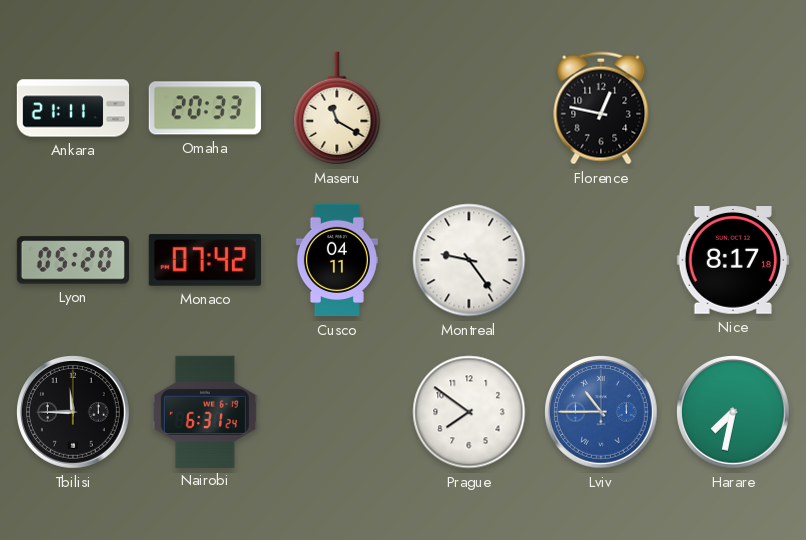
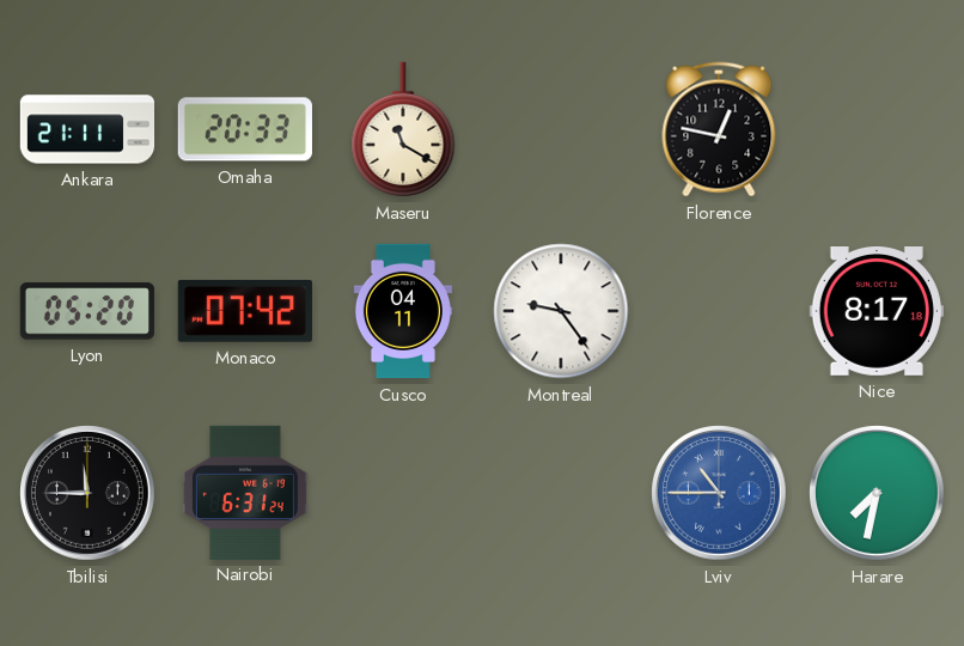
Prague: 7:51 -> none (469, 412)
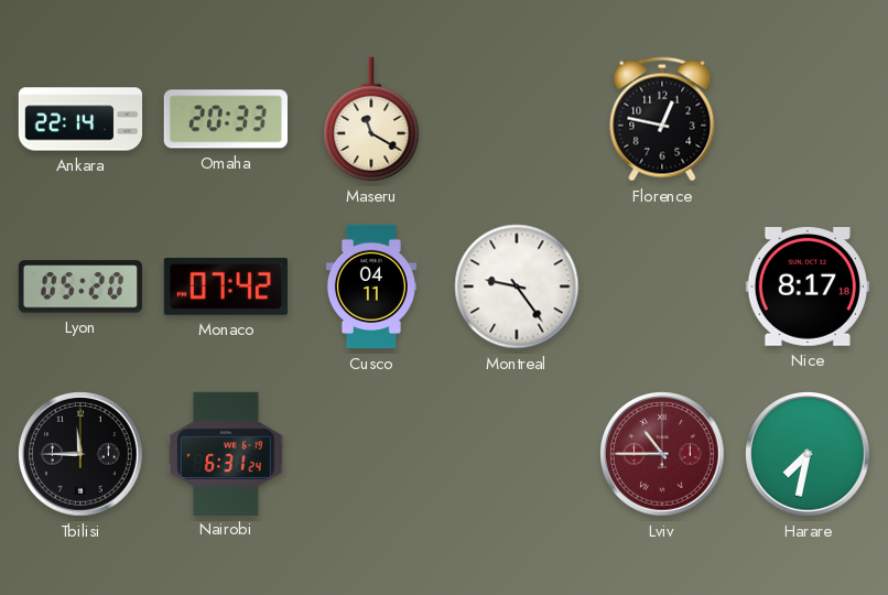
Ankara: 21:11 -> 22:14 (80, 119)
Lviv dial: blue -> burgundy (663, 455)
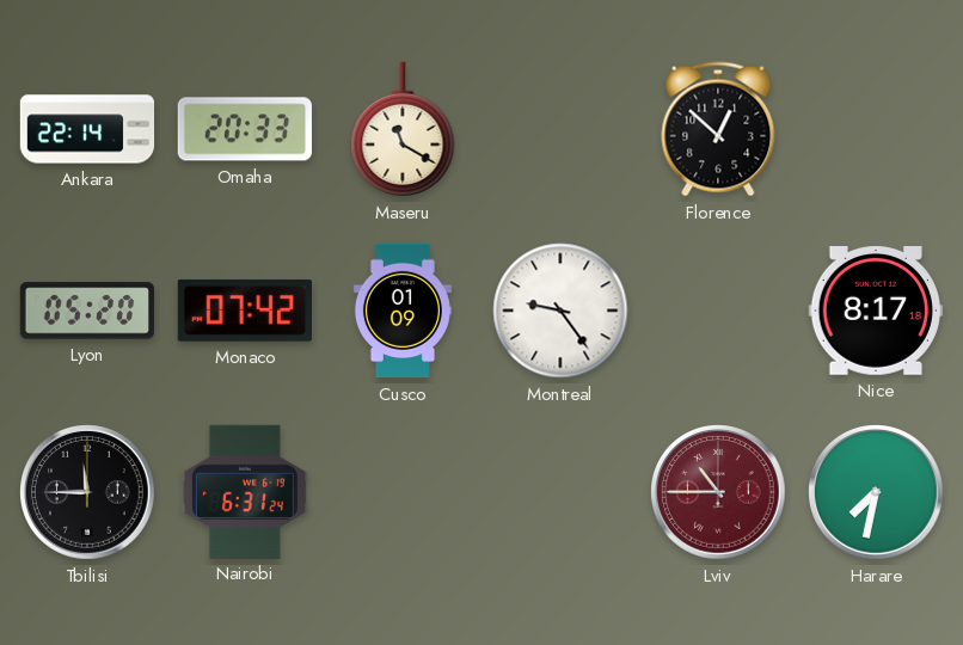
Florence: 12:47 -> 12:52 (718, 129)
Cusco: 04:11 -> 01:09 (403, 311)
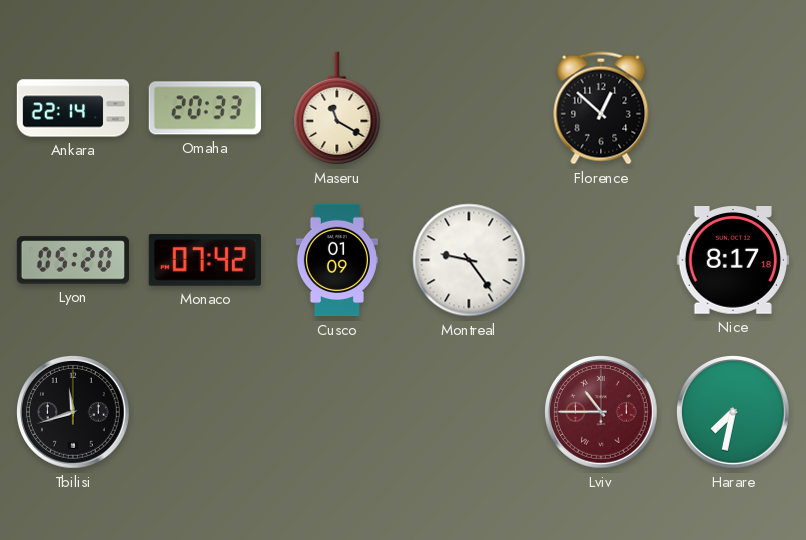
Tbilisi: 11:45 -> 11:42 (74, 413)
Nairobi: 6:31 -> none (245, 491)
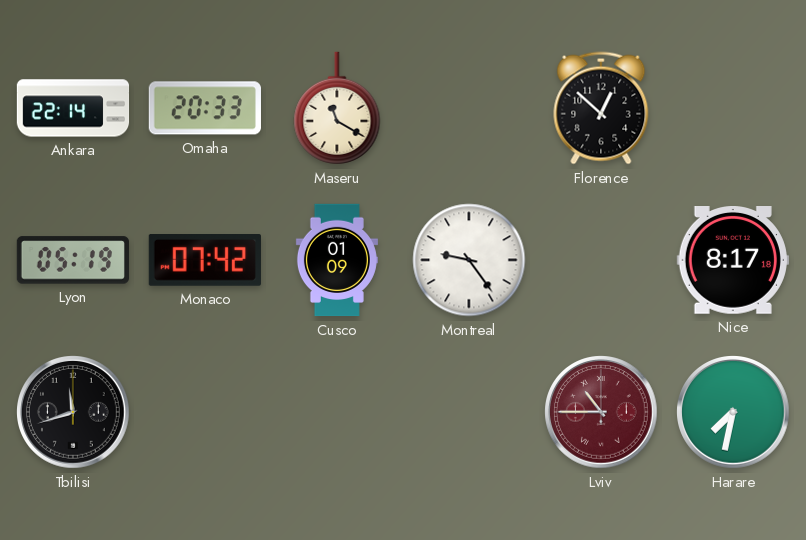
Lyon: 05:20 -> 05:19 (73, 260)
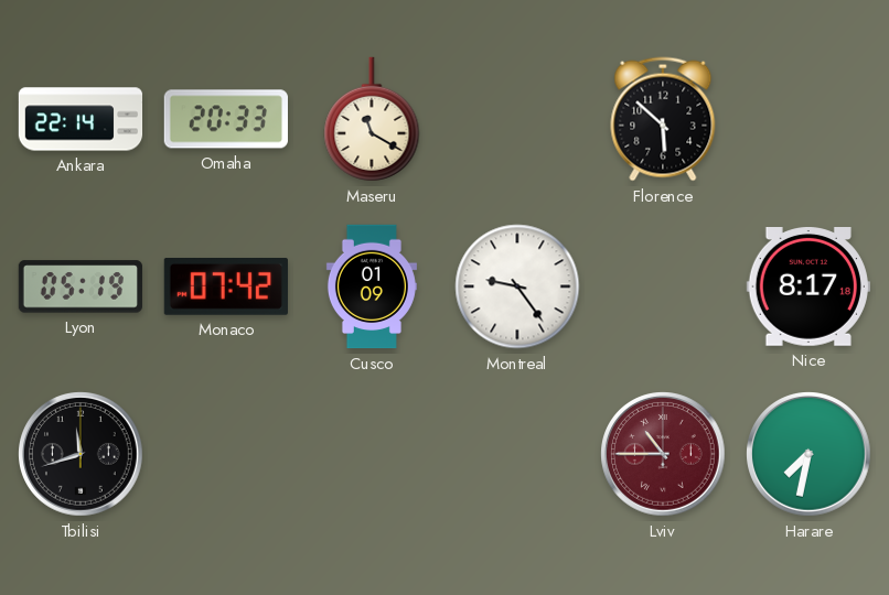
Florence: 12:52 -> 5:52 (663, 119)
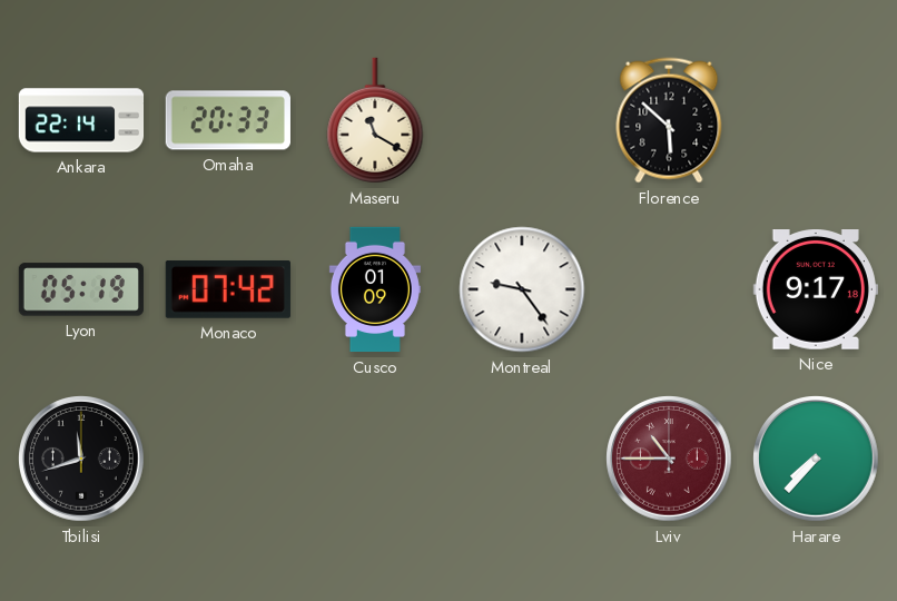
Nice: 8:17 -> 9:17 (816, 290)
Harare: 7:32 -> 7:37 (817, 460)
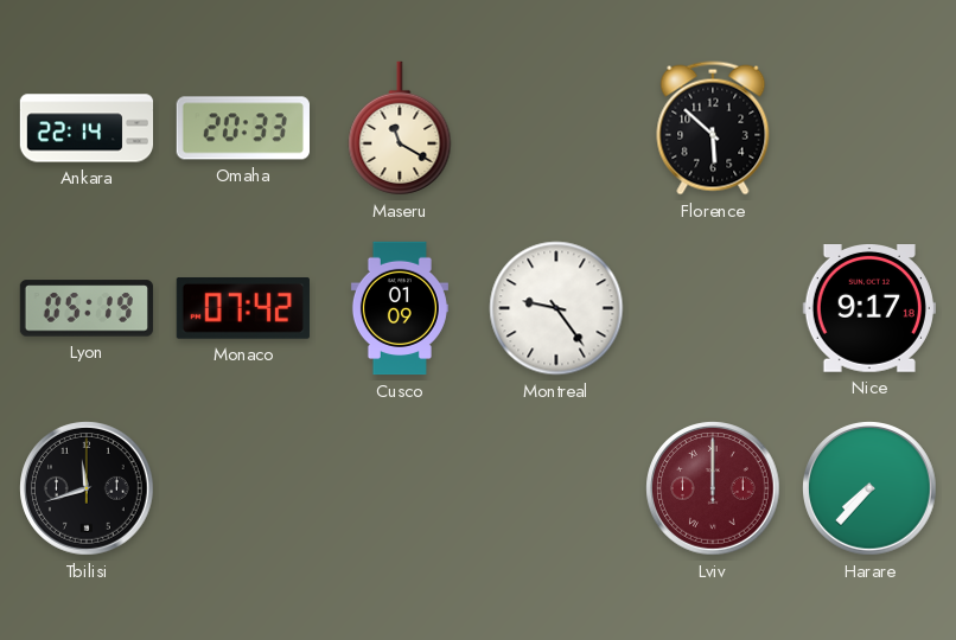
Lviv: 10:45 -> 12:00 (714, 489)
